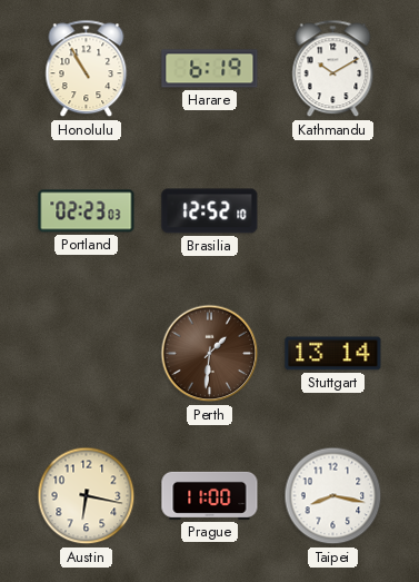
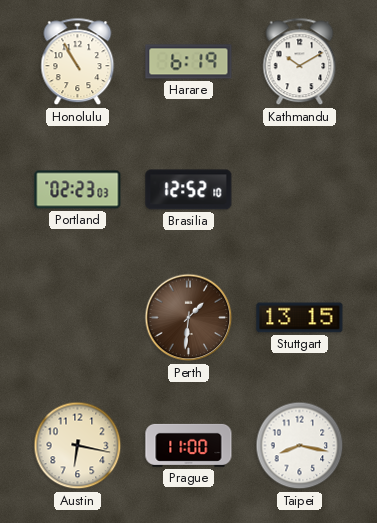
Stuttgart: 13:14 -> 13:15 (300, 318)
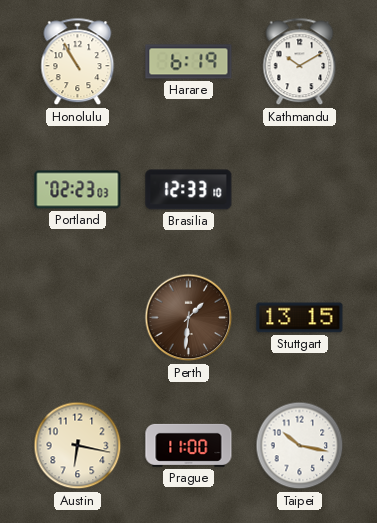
Brasilia: 12:52 -> 12:33 (189, 190)
Taipei: 8:17 -> 10:17 (300, 446)
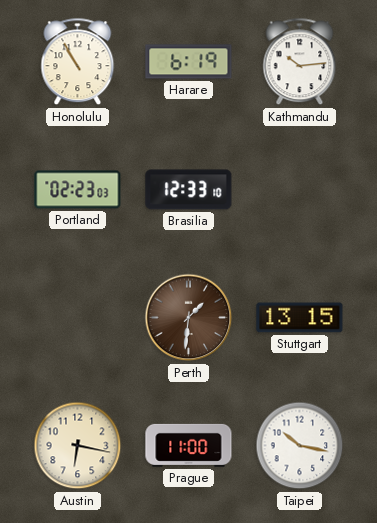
Kathmandu: 10:10 -> 10:14 (300, 62)
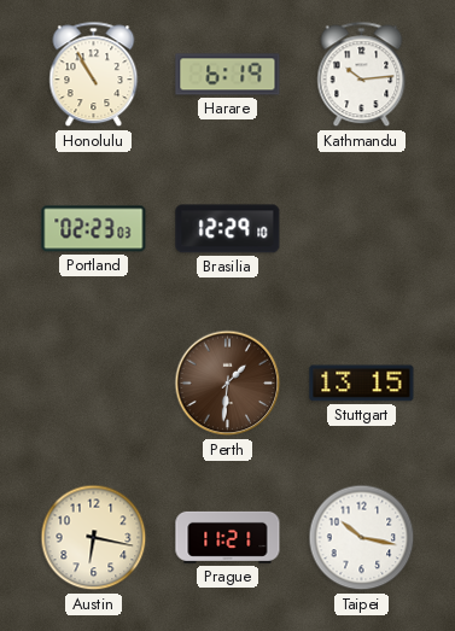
Brasilia: 12:33 -> 12:29 (228, 229)
Prague: 11:00 -> 11:21 (228, 537)
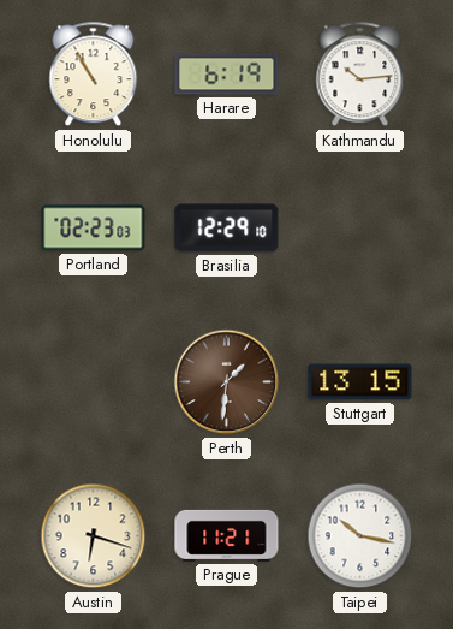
Austin: 6:17 -> 6:18 (94, 536)
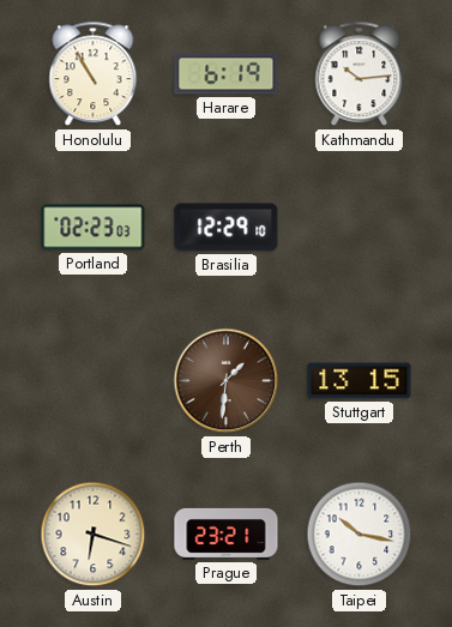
Prague: 11:21 -> 23:21 (227, 533)
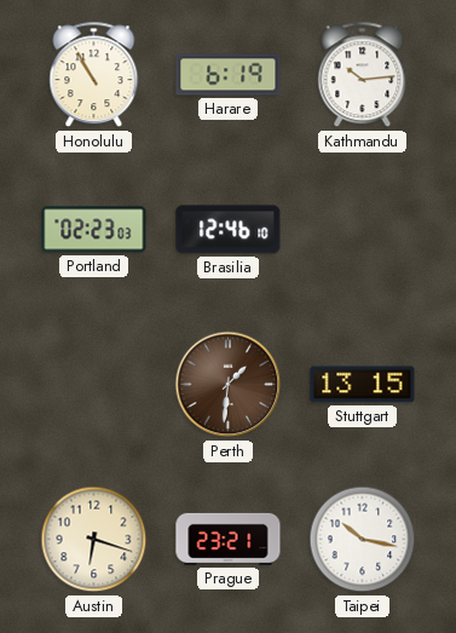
Brasilia: 12:29 -> 12:46 (229, 230)
